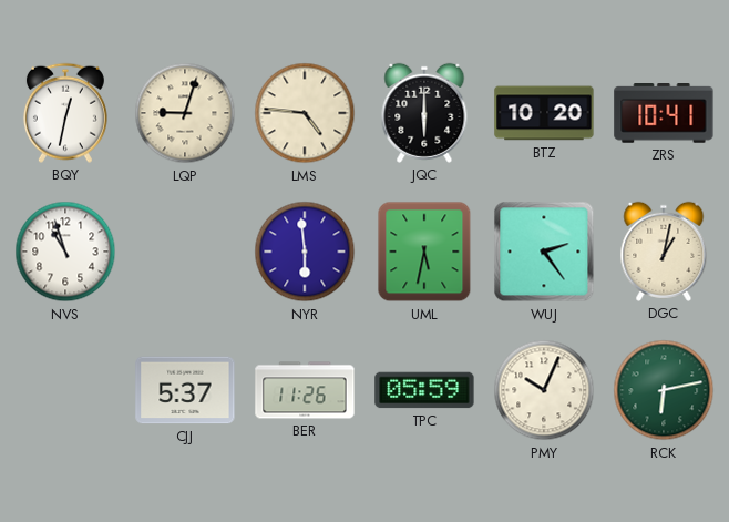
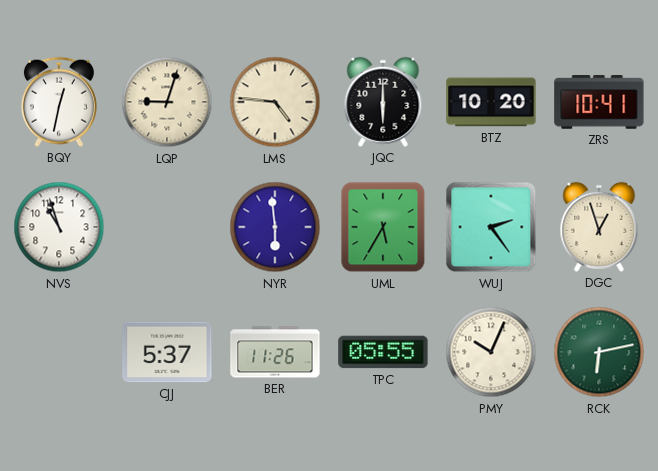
UML: 5:32 -> 5:35 (383, 227)
DGC: 1:02 -> 12:57 (599, 227)
TPC: 05:59 -> 05:55 (383, 352)
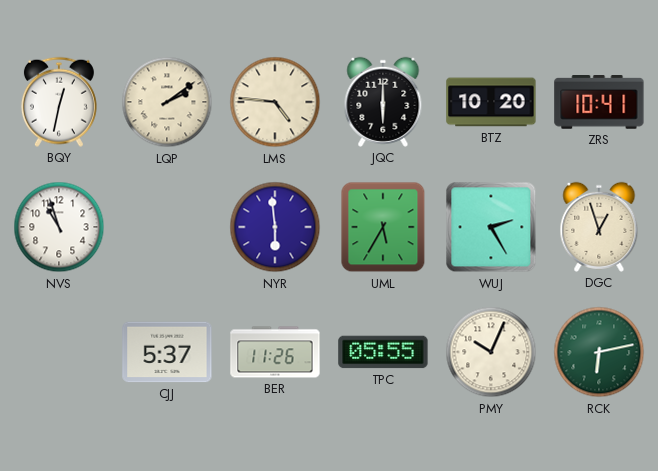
LQP: 9:03 -> 2:09 (167, 102)
WUJ: 2:24 -> 2:25 (491, 227)
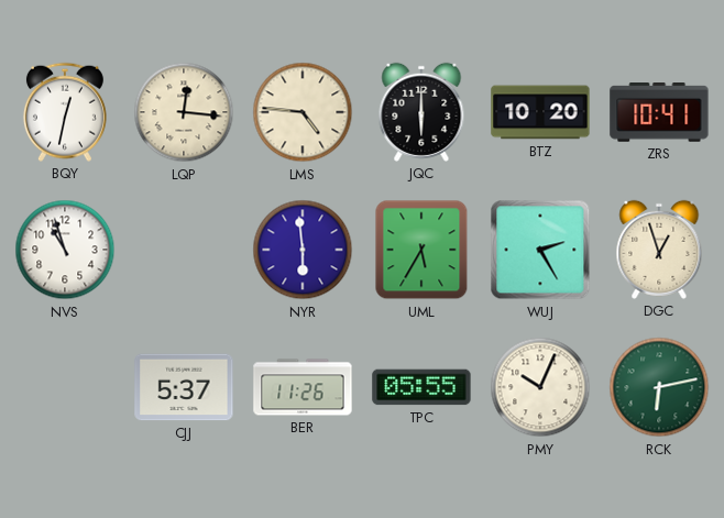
LQP: 2:09 -> 12:16 (184, 112)
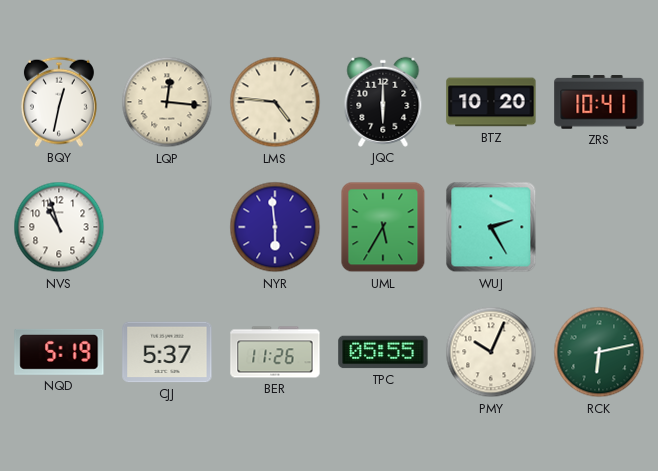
DGC: 12:57 -> none (659, 250)
NQD: none -> 5:19 (59, 352)
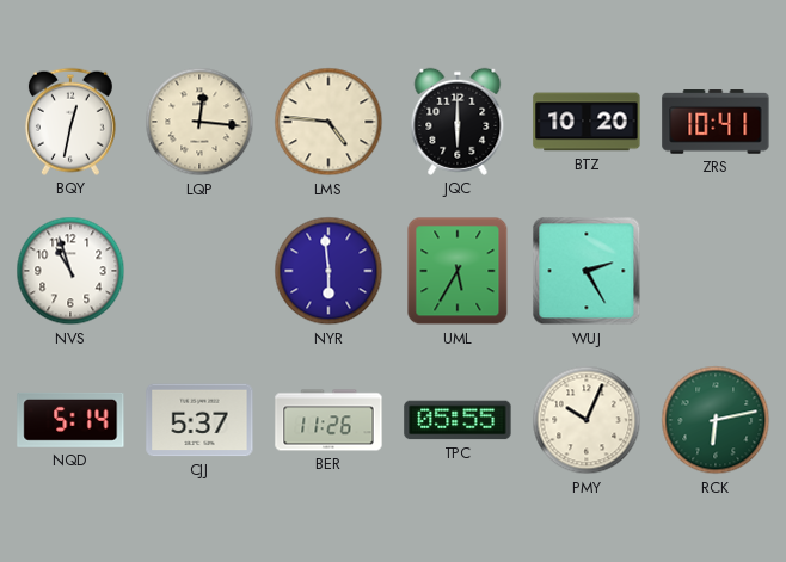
NQD: 5:19 -> 5:14 (70, 420)
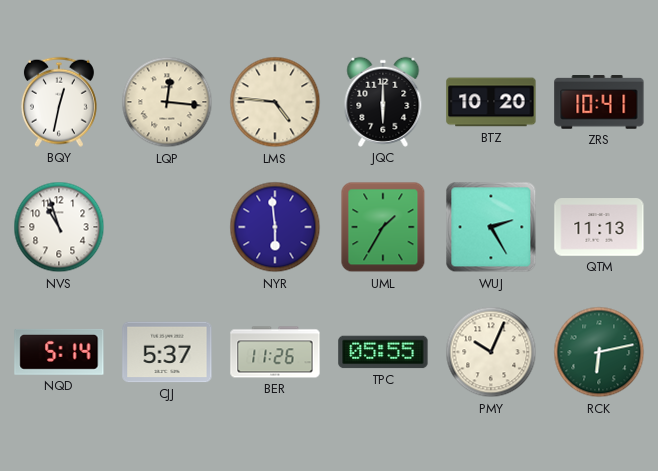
UML: 5:35 -> 1:35 (383, 227)
QTM: none -> 11:13 (599, 227)
